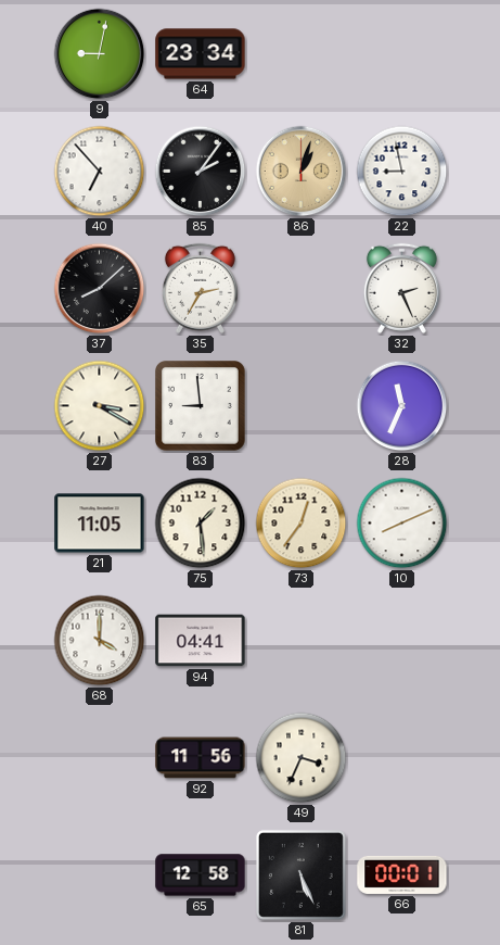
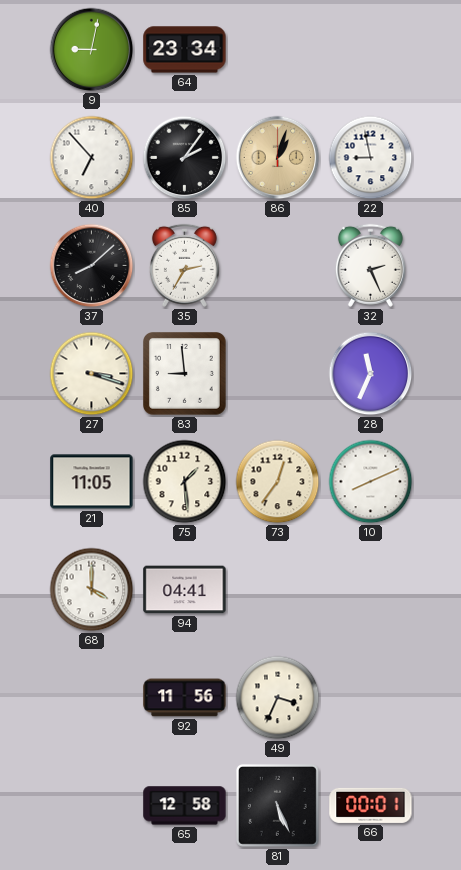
27: 3:20 -> 3:18 (92, 374)
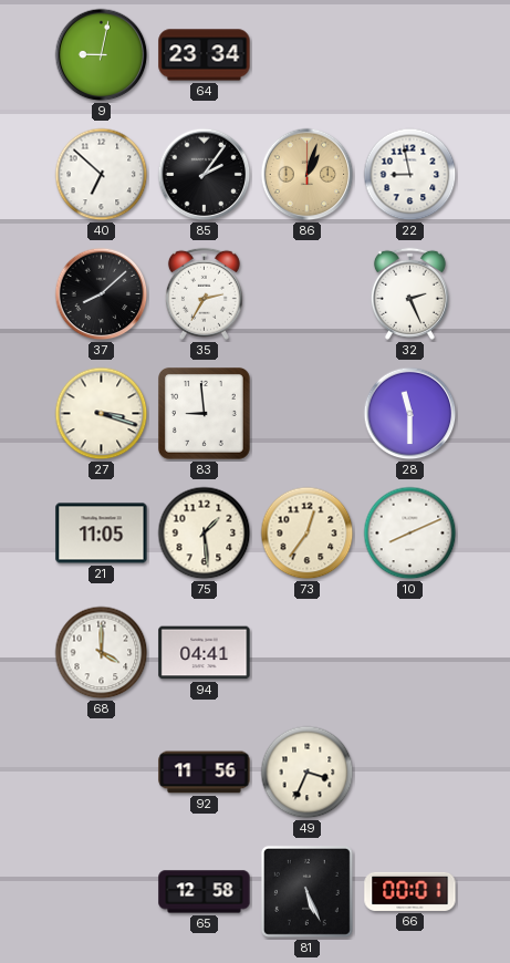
40: 6:53 -> 6:52 (102, 175)
28: 11:34 -> 11:30 (410, 414)
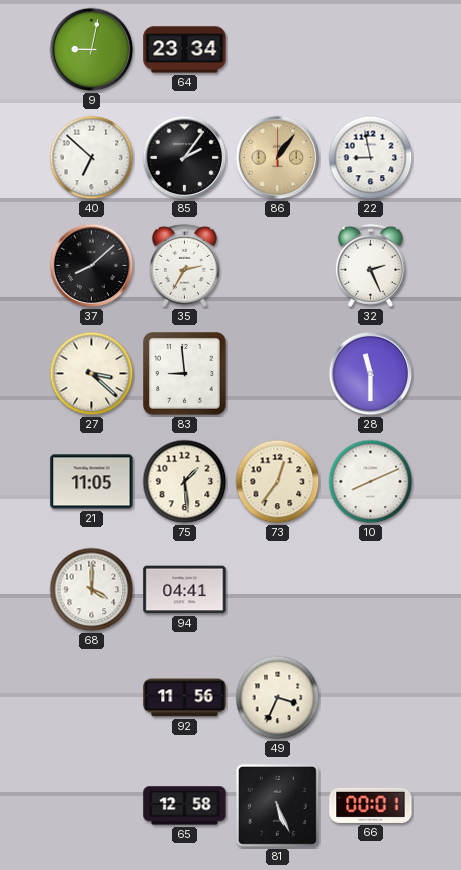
86: 1:03 -> 1:06 (278, 158)
27: 3:18 -> 3:22 (92, 374)
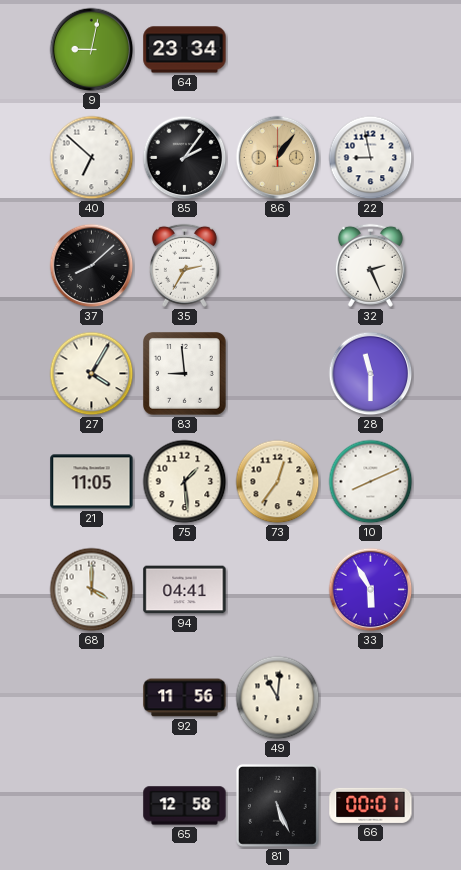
27: 3:22 -> 4:05 (92, 374)
33: none -> 5:55 (371, 590)
49: 3:34 -> 11:01 (278, 698)
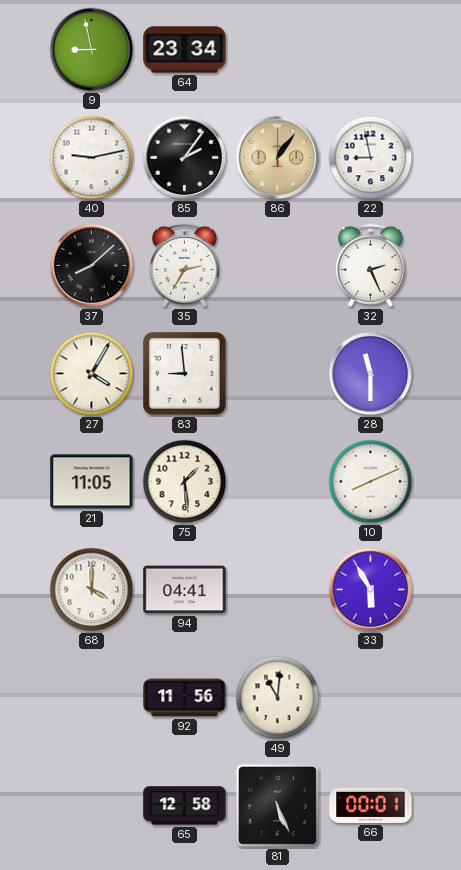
9: 9:02 -> 8:58 (92, 50)
40: 6:52 -> 9:13 (92, 158)
73: 12:36 -> none (278, 482)
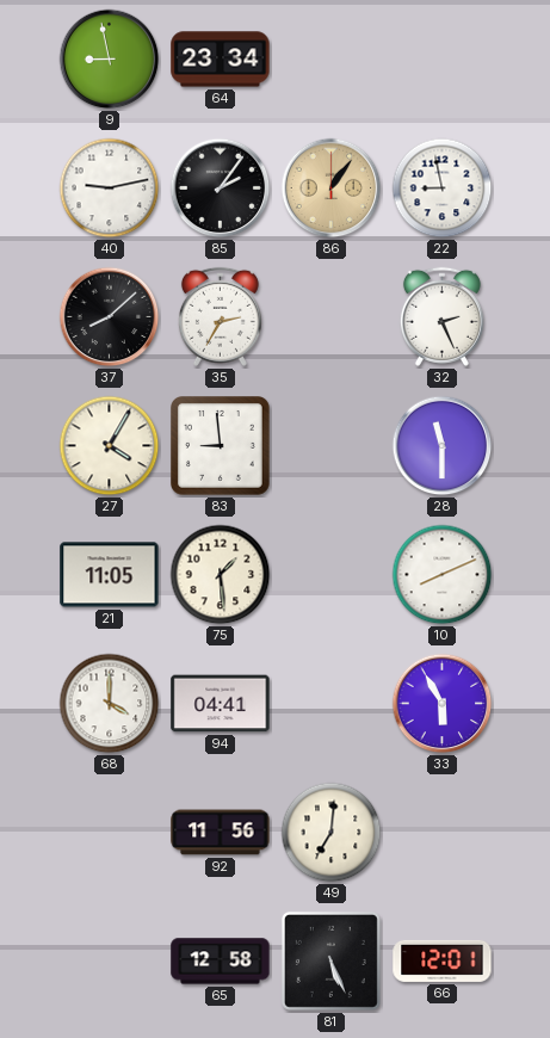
49: 11:01 -> 7:01 (332, 833)
66: 00:01 -> 12:01 (443, 960)
